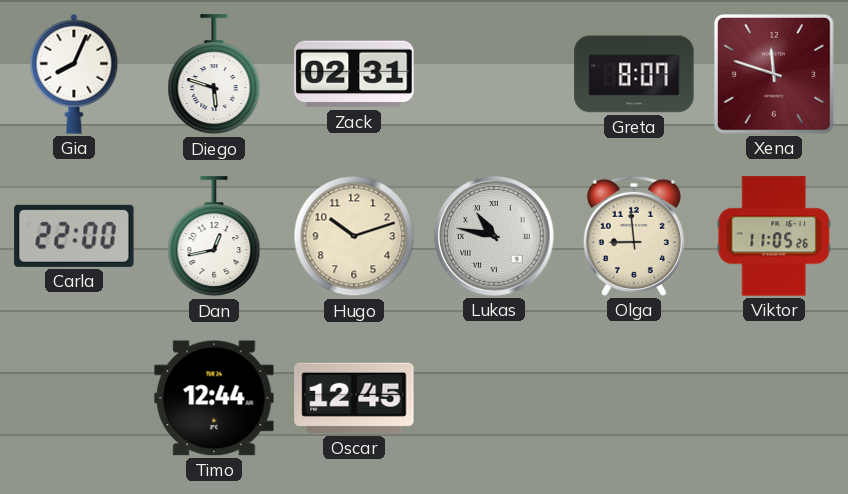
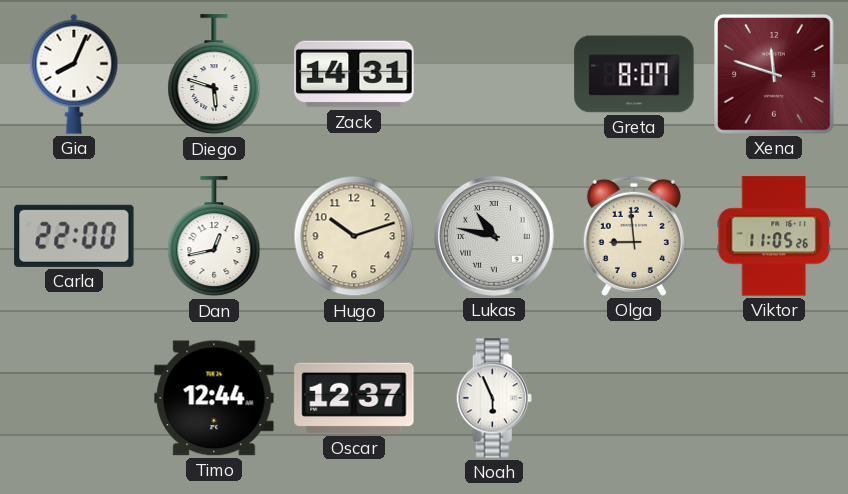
Zack: 02:31 -> 14:31 (354, 74)
Oscar: 12:45 -> 12:37 (354, 398)
Noah: none -> 5:56 (494, 398)
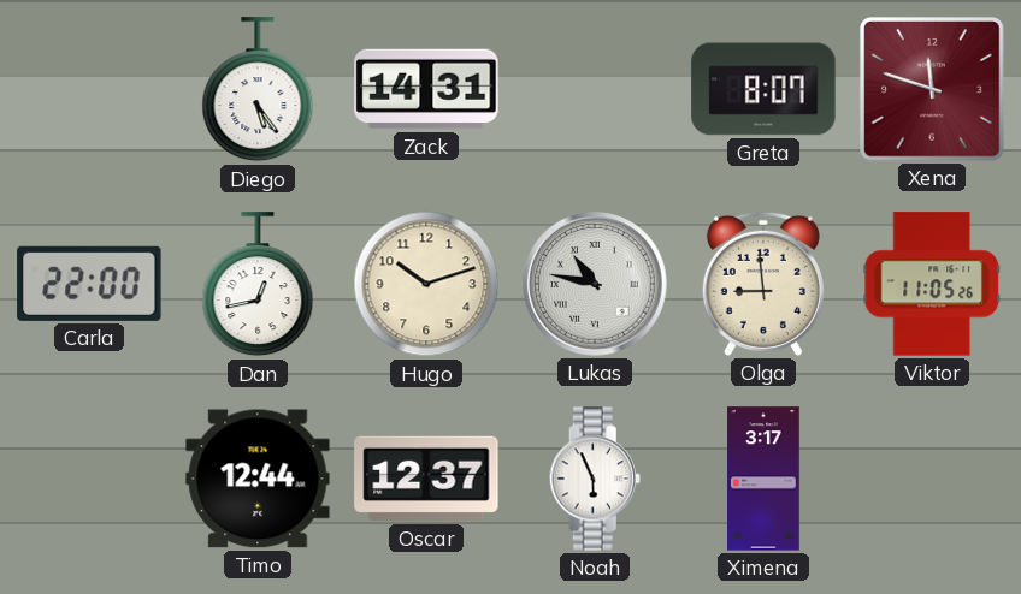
Gia: 8:04 -> none (74, 74)
Diego: 5:48 -> 5:24 (258, 90)
Ximena: none -> 3:17 (763, 479)
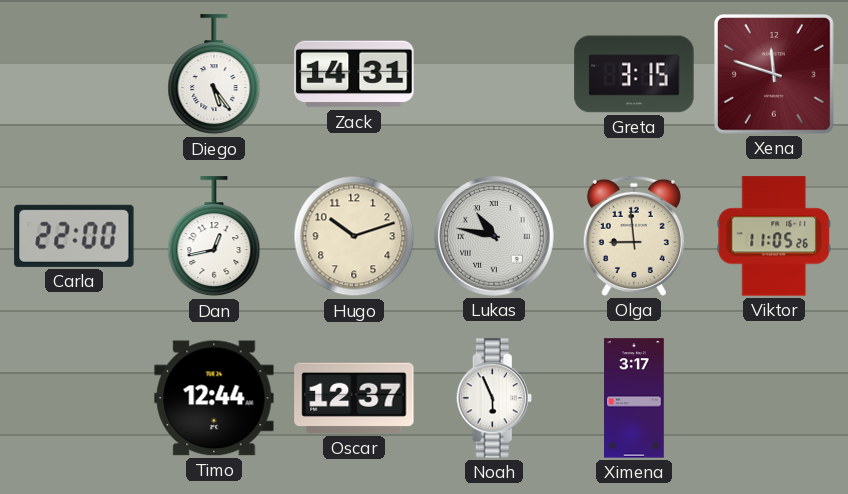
Greta: 8:07 -> 3:15 (634, 74)
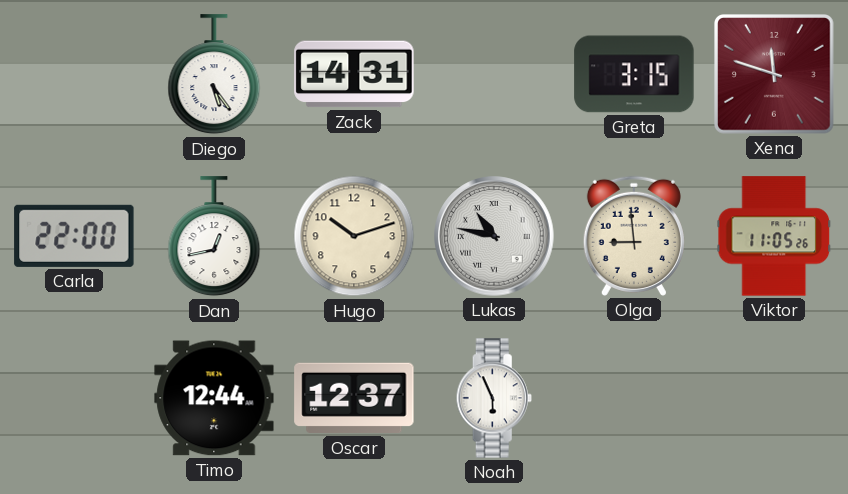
Ximena: 3:17 -> none (634, 398)
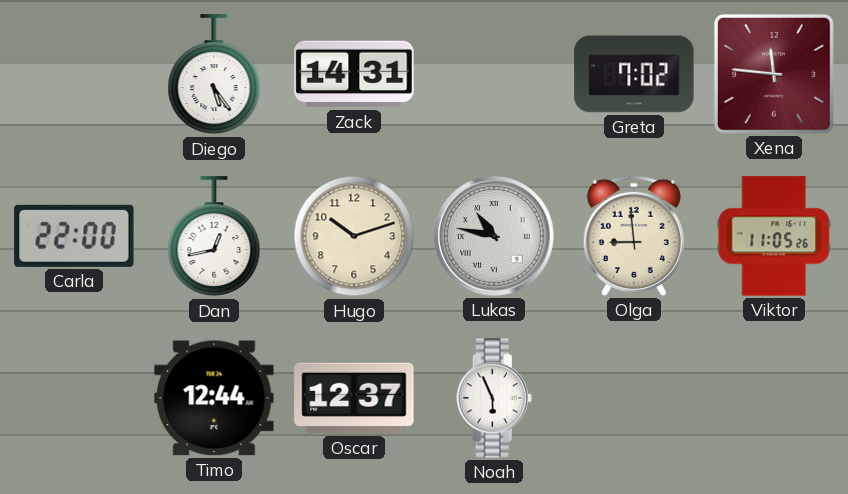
Greta: 3:15 -> 7:02 (634, 74)
Xena: 11:48 -> 11:46 (775, 75)
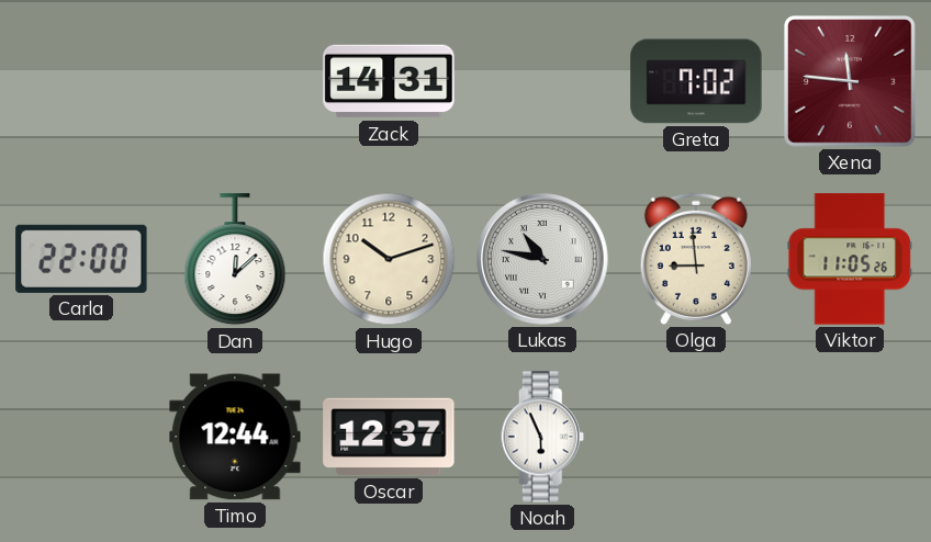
Diego: 5:24 -> none (214, 75)
Dan: 12:43 -> 12:08 (235, 260)
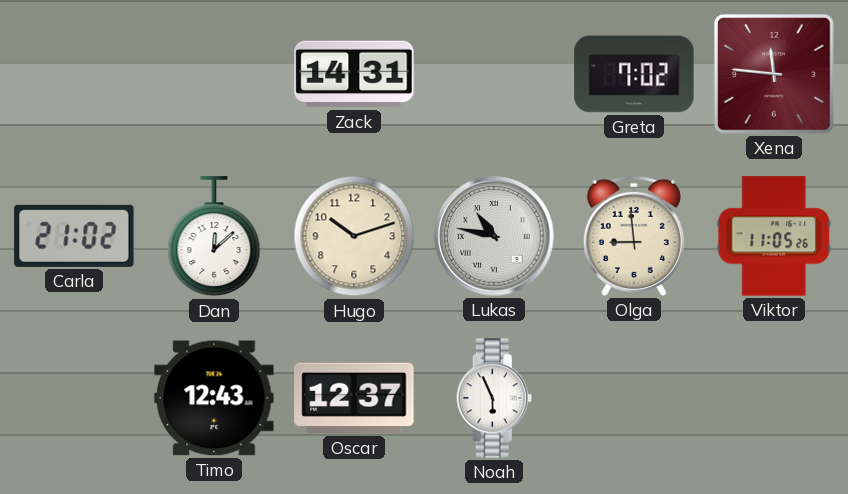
Carla: 22:00 -> 21:02 (74, 236)
Timo: 12:44 -> 12:43 (214, 398)
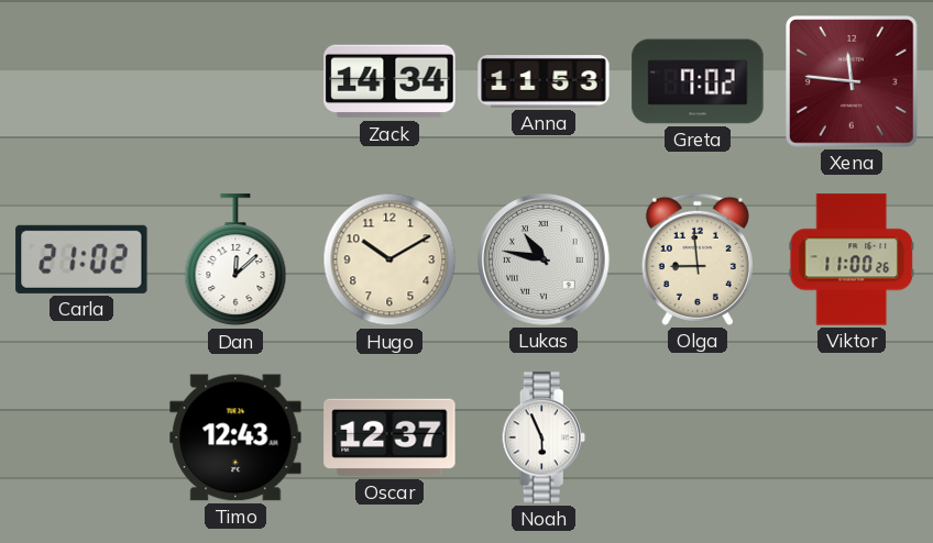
Zack: 14:31 -> 14:34 (389, 81)
Anna: none -> 11:53 (544, 82)
Hugo: 10:12 -> 10:10 (389, 259)
Viktor: 11:05 -> 11:00 (852, 259)
